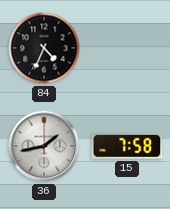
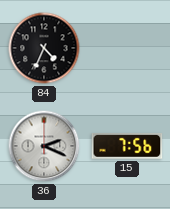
36: 1:43 -> 2:19 (44, 146)
15: 7:58 -> 7:56 (127, 146)
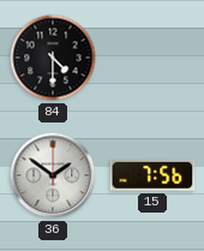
84: 4:34 -> 4:30 (53, 58)
36: 2:19 -> 1:51 (53, 175)
